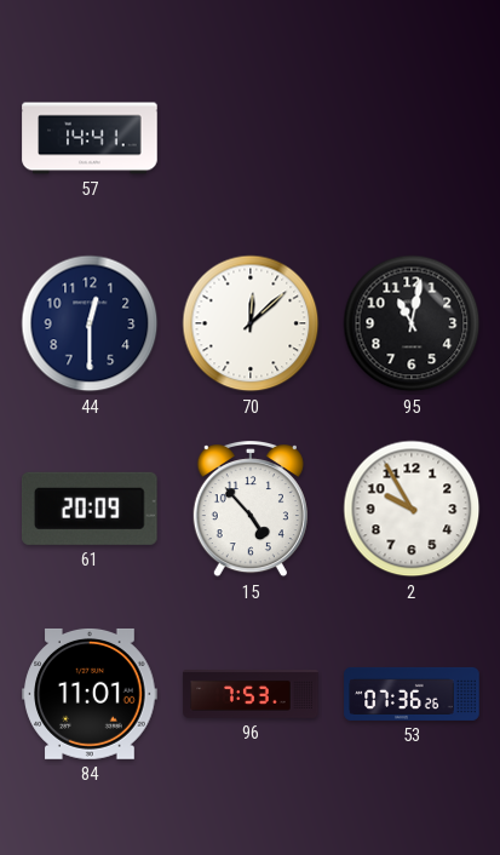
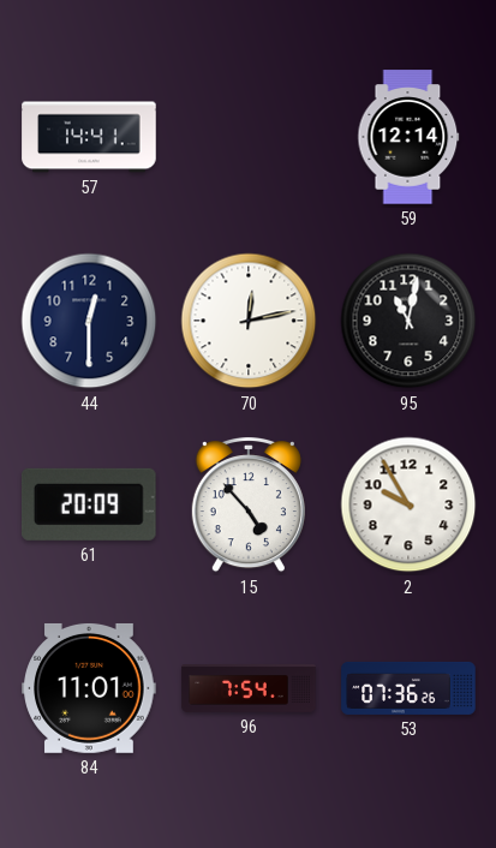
59: none -> 12:14 (408, 137)
70: 12:08 -> 12:13 (249, 321)
96: 7:53 -> 7:54 (249, 689)
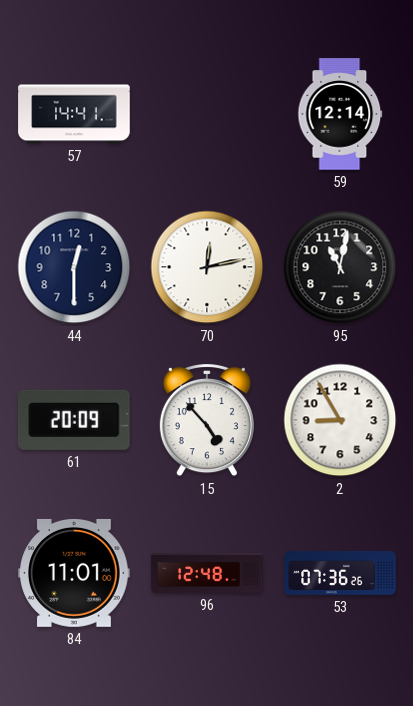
2: 9:55 -> 8:55 (340, 420)
96: 7:54 -> 12:48 (207, 574)
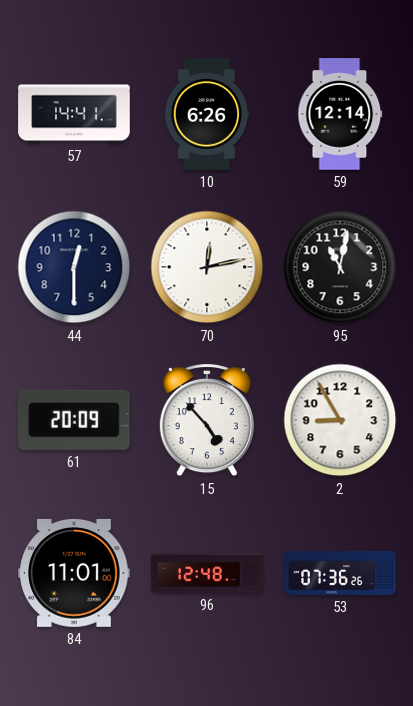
10: none -> 6:26 (207, 114)
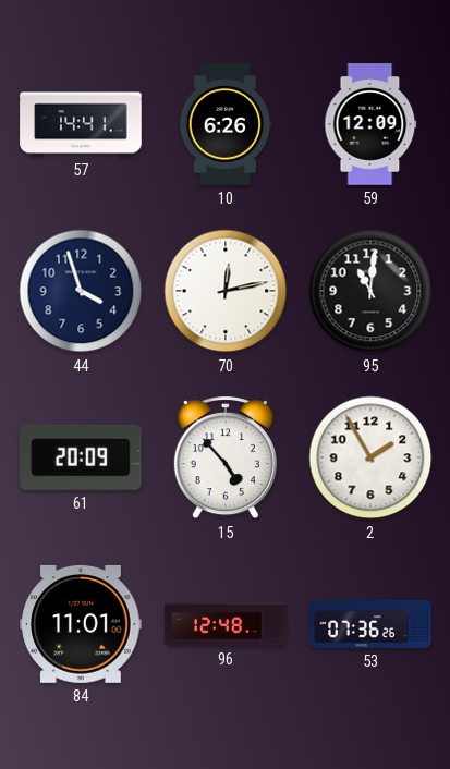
59: 12:14 -> 12:09 (370, 124)
44: 12:30 -> 3:57 (81, 291)
95: 11:02 -> 11:01 (370, 291)
2: 8:55 -> 1:55 (370, 457)
